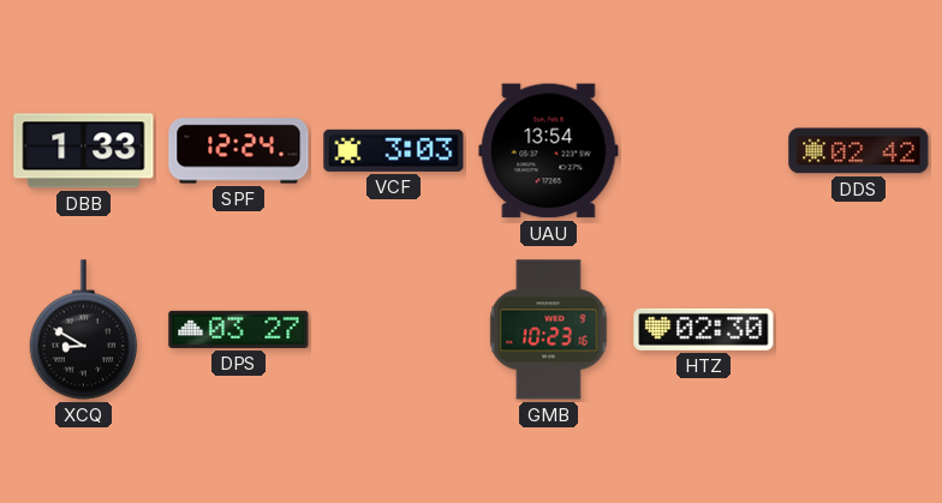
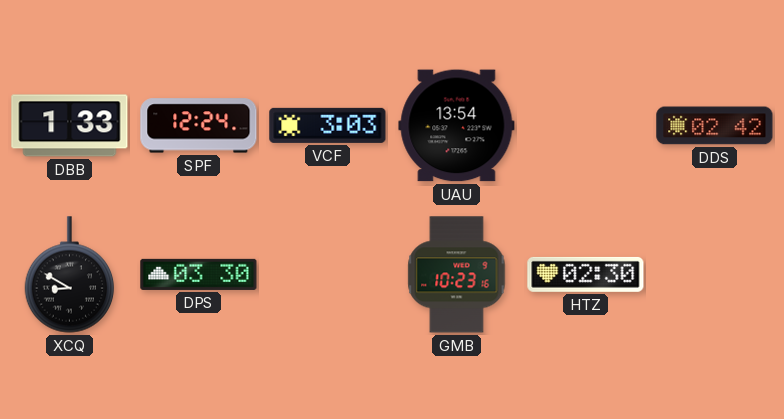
DPS: 03:27 -> 03:30 (199, 274)
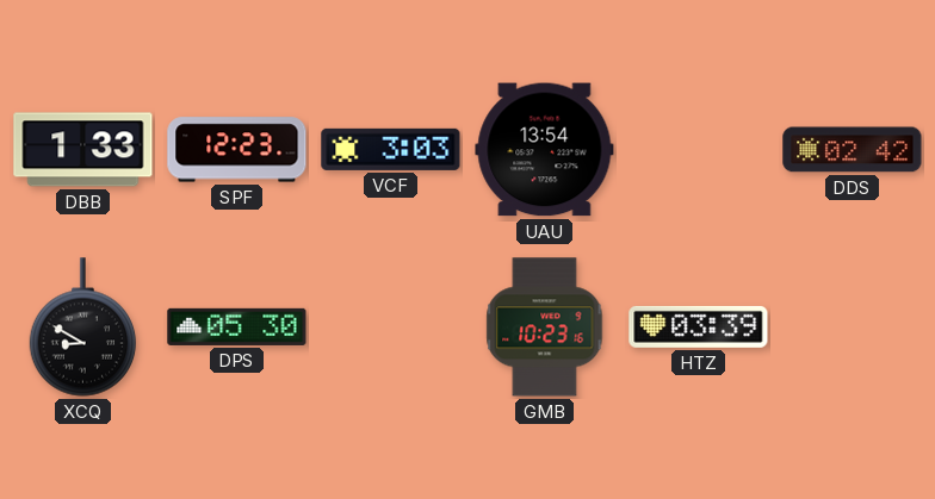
SPF: 12:24 -> 12:23 (237, 150)
DPS: 03:30 -> 05:30 (237, 326)
HTZ: 02:30 -> 03:39 (699, 326)
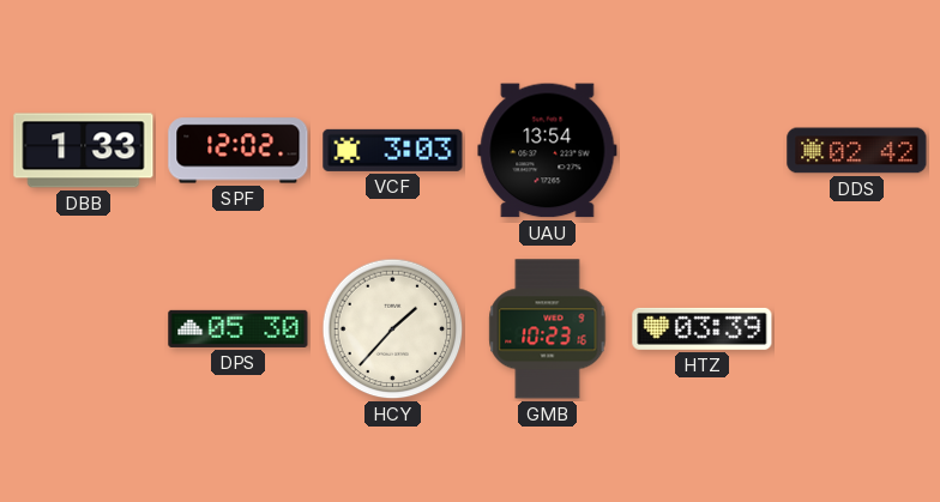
SPF: 12:23 -> 12:02 (239, 151)
XCQ: 8:50 -> none (83, 328)
HCY: none -> 1:37 (393, 329)
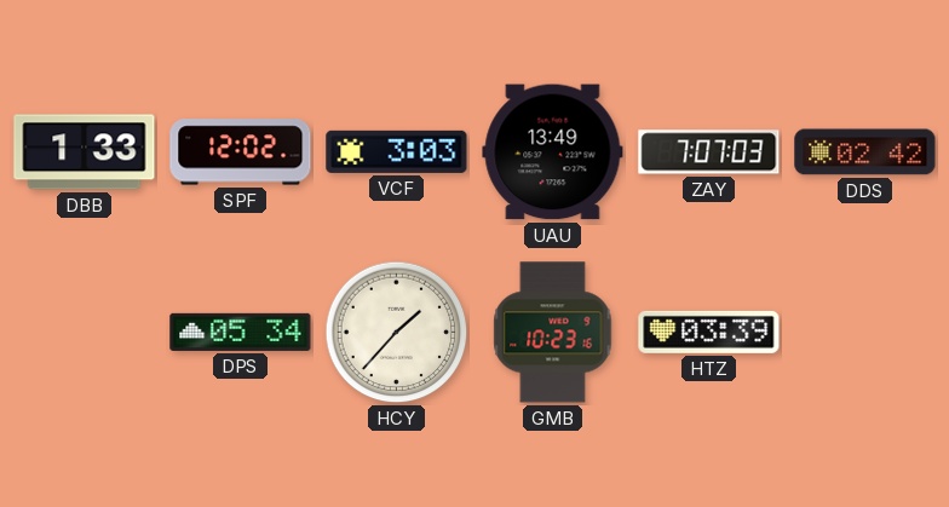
UAU: 13:54 -> 13:49 (553, 152)
ZAY: none -> 7:07 (709, 152)
DPS: 05:30 -> 05:34 (241, 332)
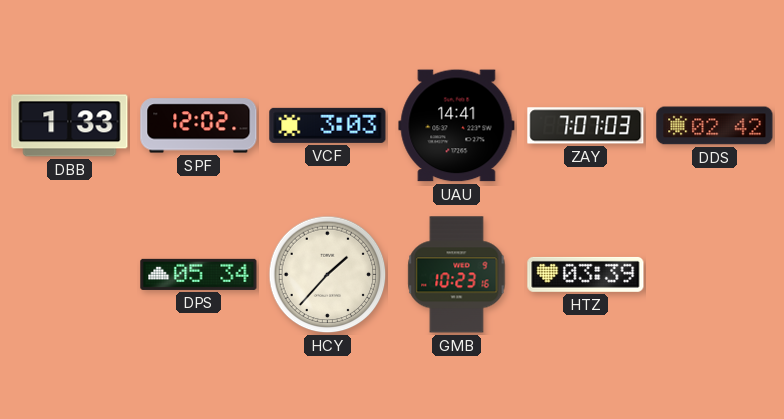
UAU: 13:49 -> 14:41 (457, 126)
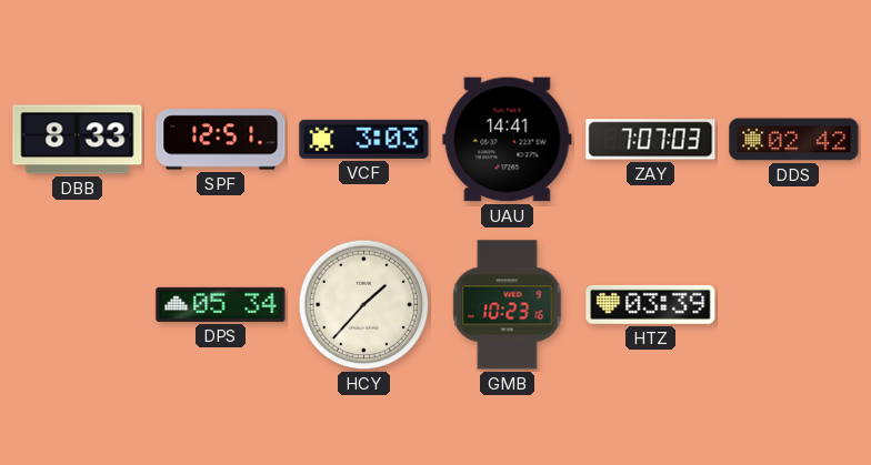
DBB: 1:33 -> 8:33 (78, 140)
SPF: 12:02 -> 12:51 (221, 140)
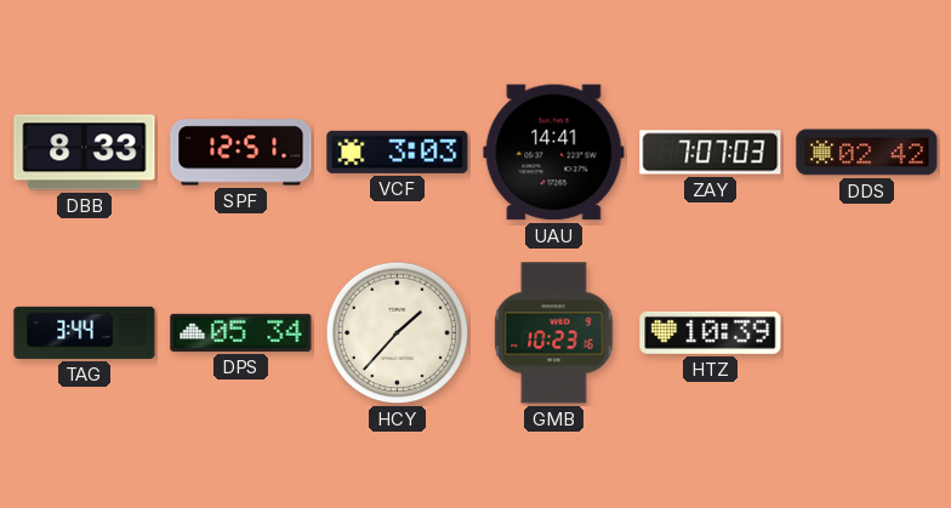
TAG: none -> 3:44 (85, 332)
HTZ: 03:39 -> 10:39 (711, 332)
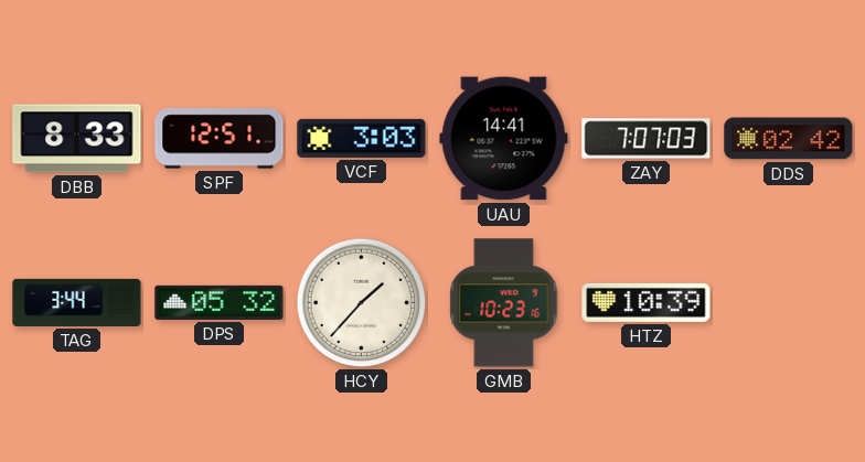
DPS: 05:34 -> 05:32 (220, 302)
